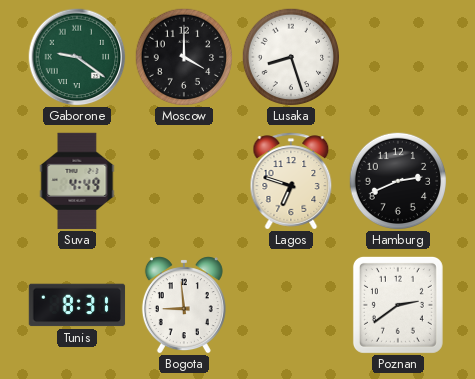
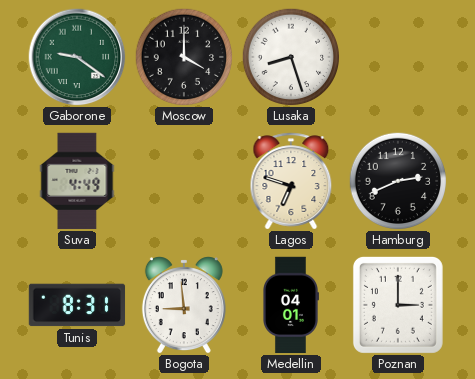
Medellin: none -> 04:01 (291, 305)
Poznan: 2:39 -> 3:00 (398, 305)
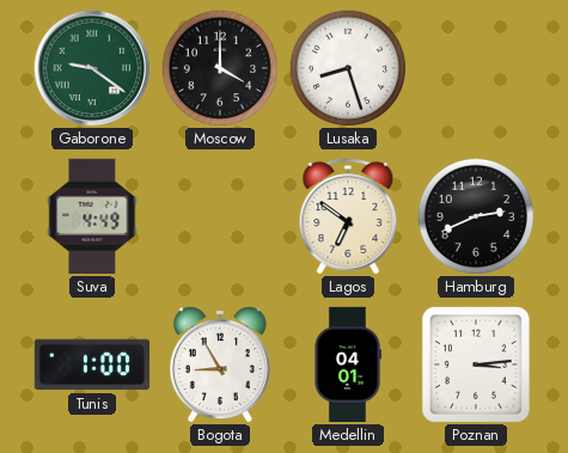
Lagos: 6:48 -> 6:51 (348, 216)
Tunis: 8:31 -> 1:00 (92, 365)
Bogota: 8:59 -> 8:55 (220, 365)
Poznan: 3:00 -> 3:14 (476, 365)
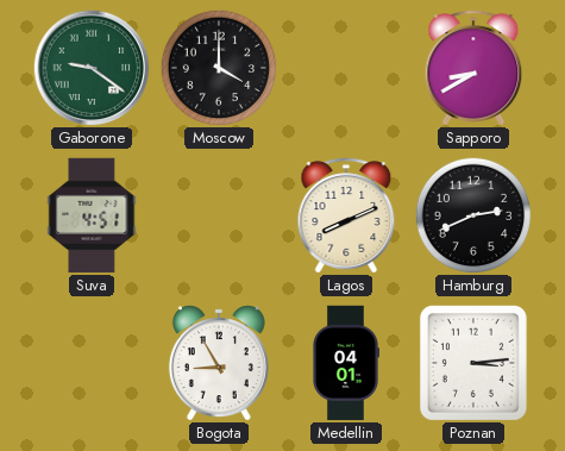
Lusaka: 8:27 -> none (347, 67)
Sapporo: none -> 8:40 (473, 68)
Suva: 4:49 -> 4:51 (92, 215)
Lagos: 6:51 -> 8:11 (346, 215)
Tunis: 1:00 -> none (92, 365)
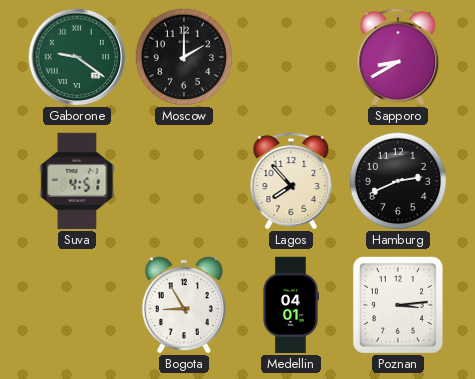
Moscow: 4:00 -> 2:00 (183, 56)
Lagos: 8:11 -> 7:53 (291, 181)
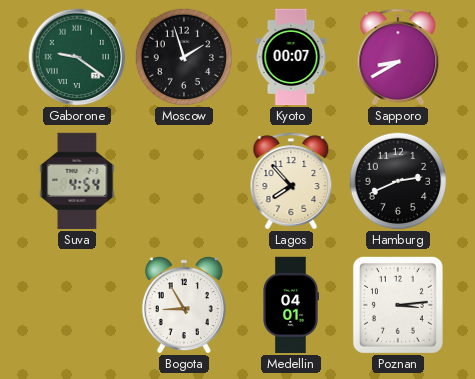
Moscow: 2:00 -> 1:57 (183, 56)
Kyoto: none -> 00:07 (291, 57)
Suva: 4:51 -> 4:54 (77, 181)
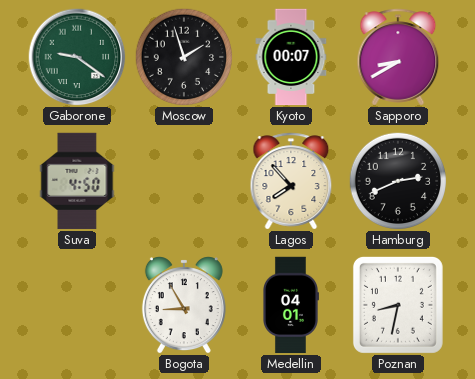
Suva: 4:54 -> 4:50 (77, 181)
Poznan: 3:14 -> 8:32 (398, 305)
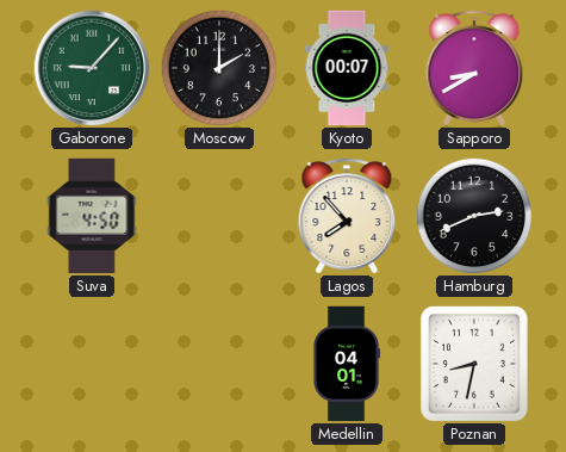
Gaborone: 9:21 -> 9:07 (92, 68)
Moscow: 1:57 -> 2:00 (218, 67)
Bogota: 8:55 -> none (184, 305)
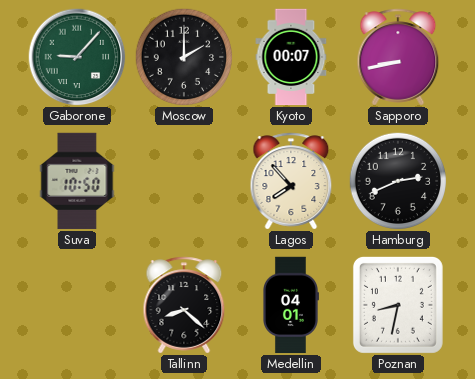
Sapporo: 8:40 -> 8:43 (398, 57)
Suva: 4:50 -> 10:50 (77, 181)
Tallinn: none -> 8:22 (184, 305)
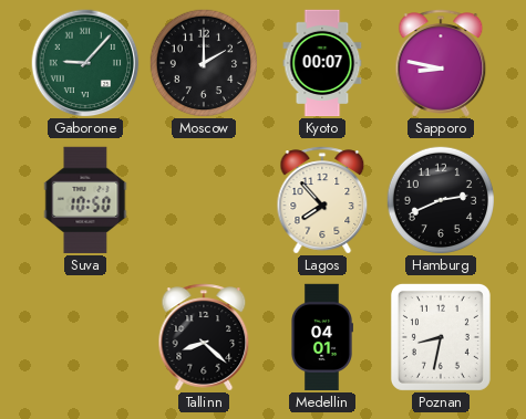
Sapporo: 8:43 -> 8:47 (441, 63)
